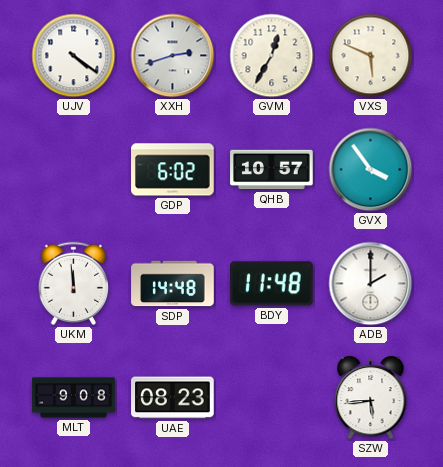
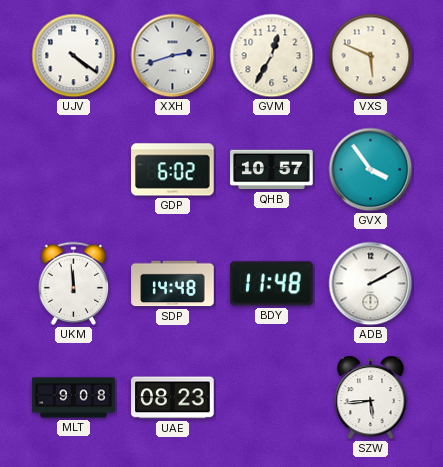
ADB: 2:00 -> 2:10 (371, 284)
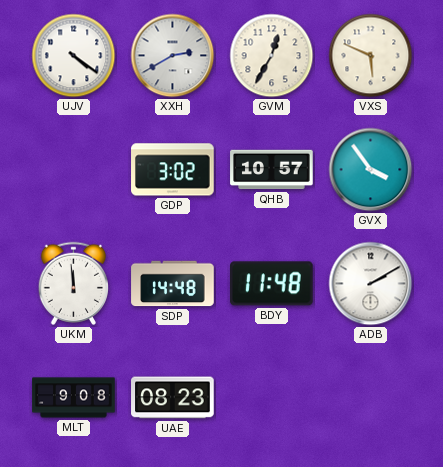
XXH: 2:42 -> 2:40 (173, 56)
GDP: 6:02 -> 3:02 (173, 170)
SZW: 5:44 -> none (371, 399)
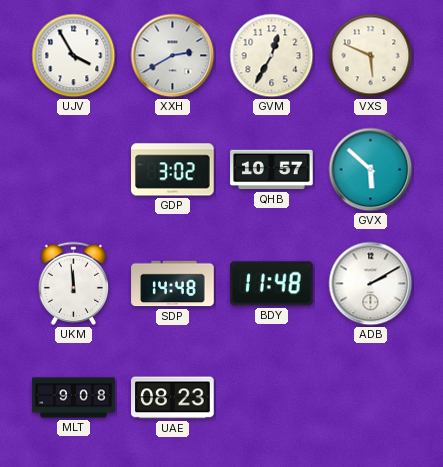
UJV: 4:21 -> 3:55 (74, 56)
GVX: 3:54 -> 5:52 (371, 170)
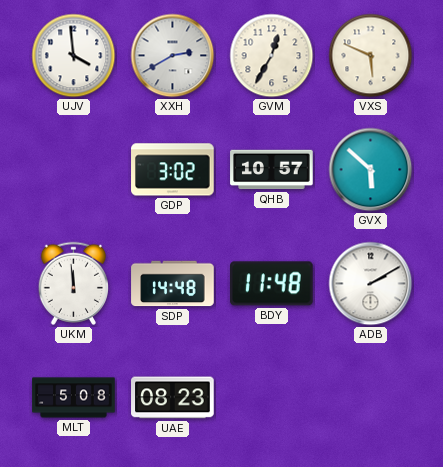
UJV: 3:55 -> 3:59 (74, 56)
MLT: 9:08 -> 5:08 (74, 398)
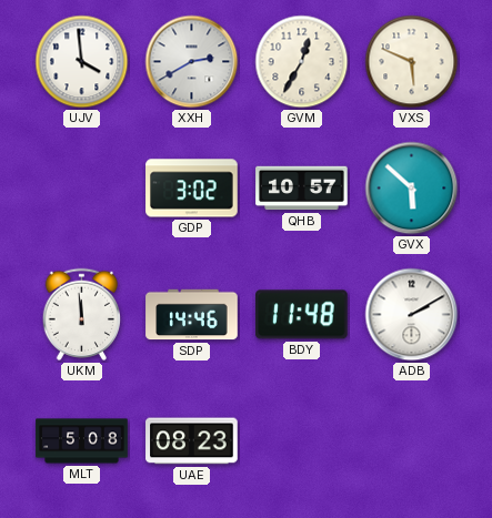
SDP: 14:48 -> 14:46 (192, 315)
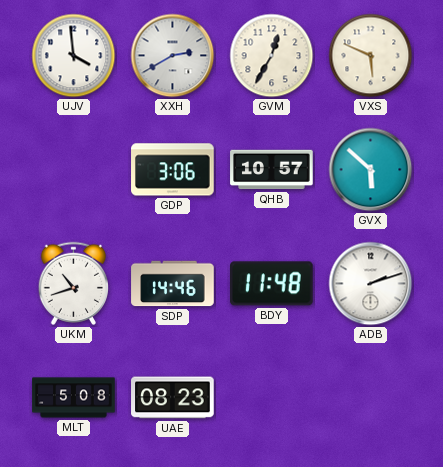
GDP: 3:02 -> 3:06 (173, 170)
UKM: 11:59 -> 10:42 (74, 283)
ADB: 2:10 -> 2:12 (371, 284)
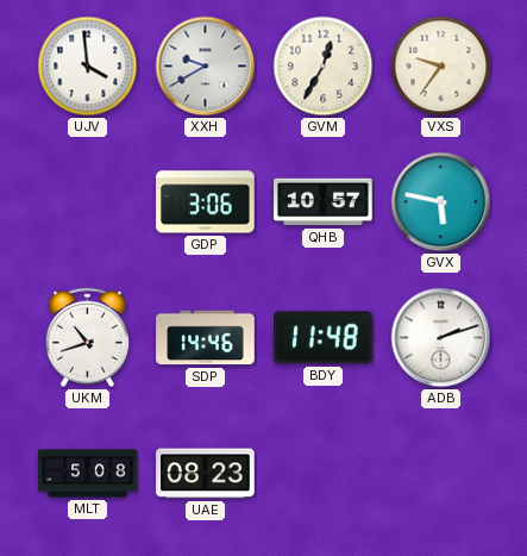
XXH: 2:40 -> 9:40 (206, 67)
VXS: 5:49 -> 9:36 (441, 67)
GVX: 5:52 -> 5:47 (441, 202)
